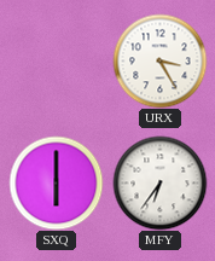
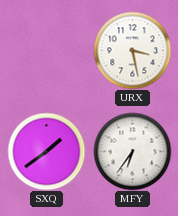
URX: 3:25 -> 3:28 (132, 50)
SXQ: 6:00 -> 1:39 (46, 151)
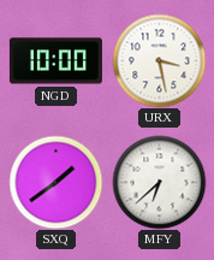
NGD: none -> 10:00 (55, 61)
MFY: 6:36 -> 6:38 (159, 182)
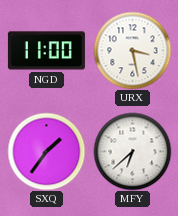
NGD: 10:00 -> 11:00 (46, 51)
SXQ: 1:39 -> 1:36 (46, 151)
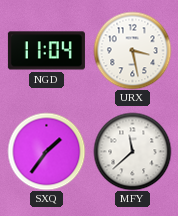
NGD: 11:00 -> 11:04 (46, 51)
MFY: 6:38 -> 11:38 (132, 151)
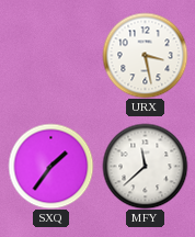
NGD: 11:04 -> none (46, 51)
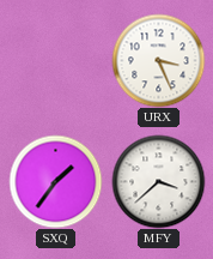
URX: 3:28 -> 3:26 (158, 60)
MFY: 11:38 -> 3:38 (158, 181)
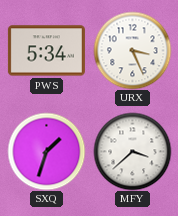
PWS: none -> 5:34 (46, 51)
SXQ: 1:36 -> 1:33 (46, 151)
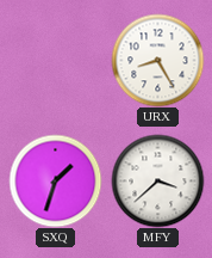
PWS: 5:34 -> none (46, 51)
URX: 3:26 -> 8:25 (157, 60)
